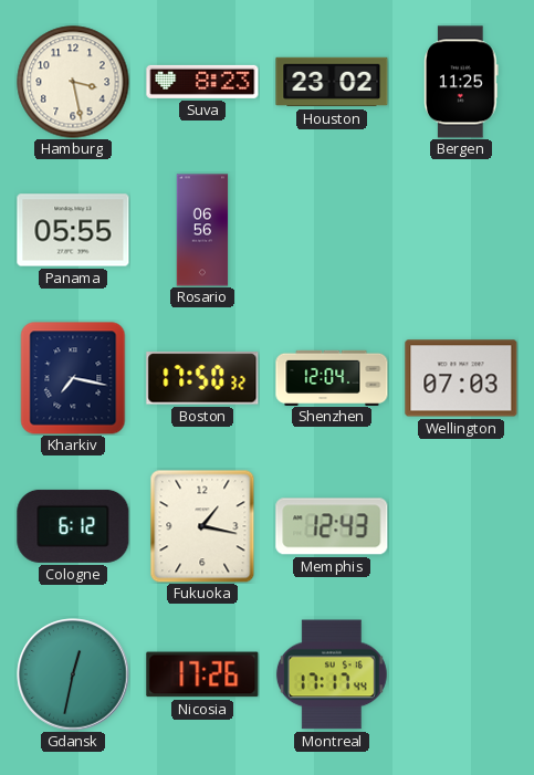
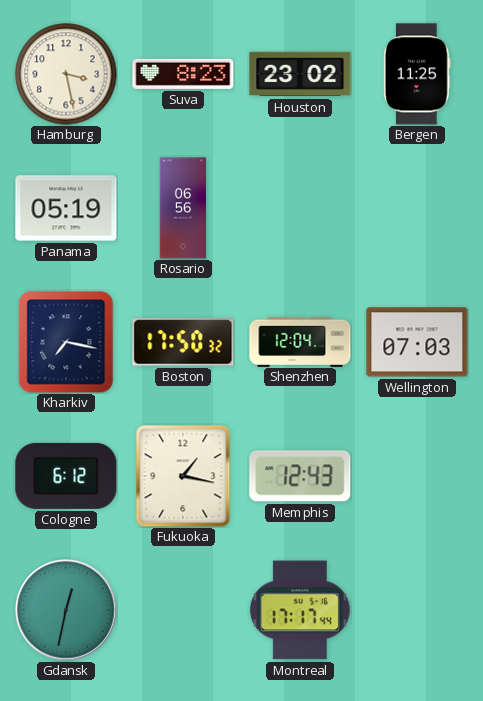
Panama: 05:55 -> 05:19 (66, 208)
Nicosia: 17:26 -> none (202, 674)
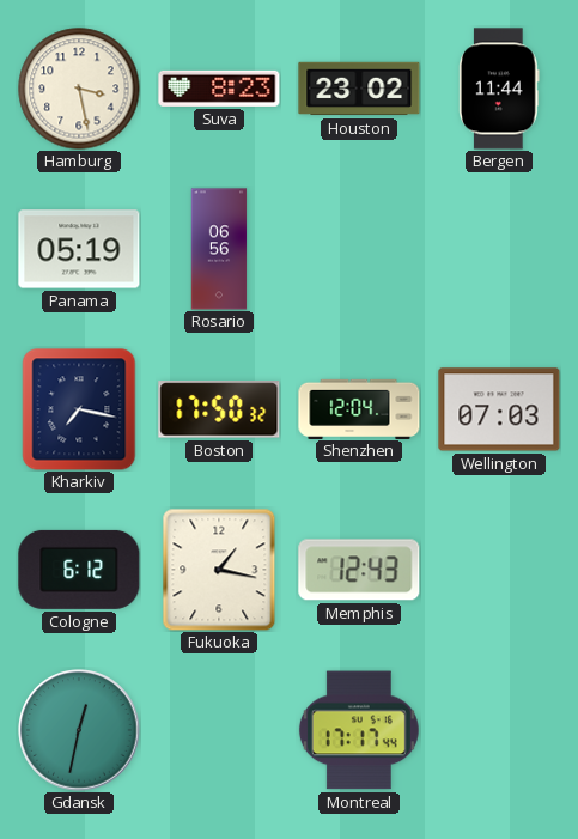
Bergen: 11:25 -> 11:44 (500, 89)
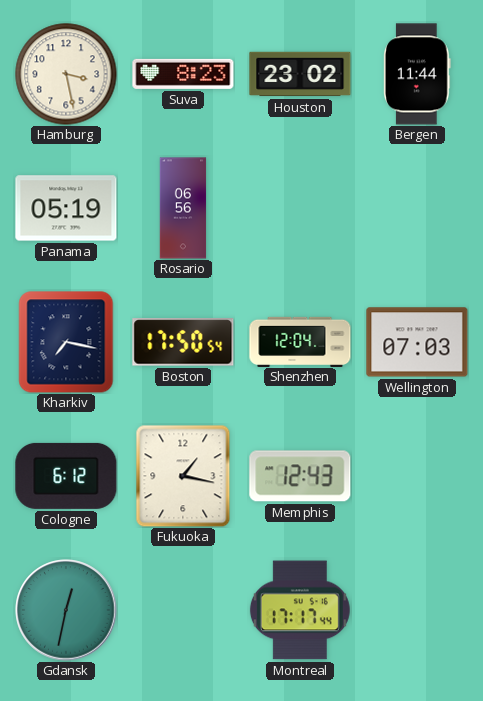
Boston: 17:50:32 -> 17:50:54 (183, 342)
